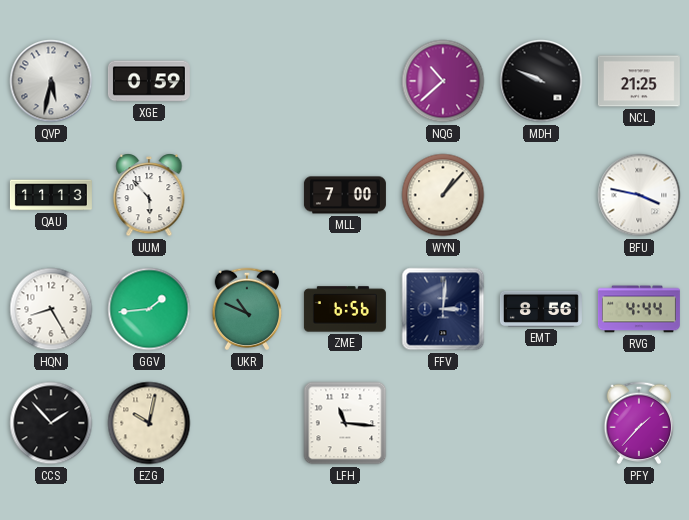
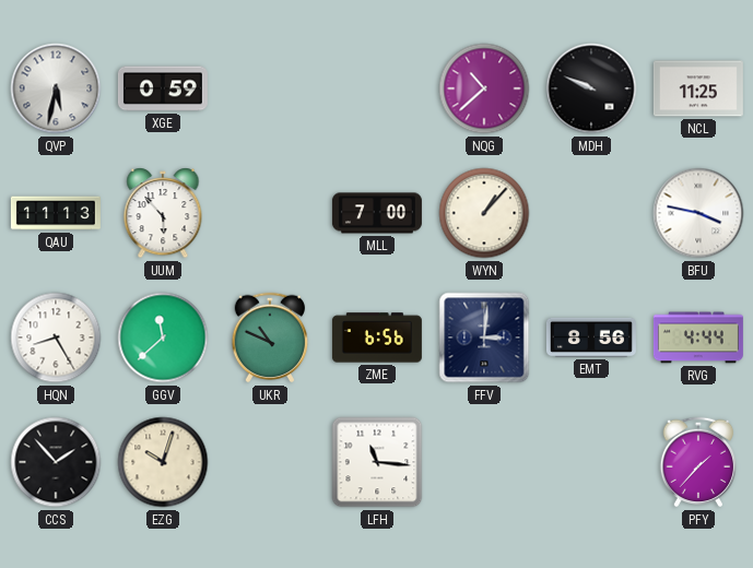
NCL: 21:25 -> 11:25 (698, 88)
GGV: 1:44 -> 11:38 (163, 338)
EZG: 10:02 -> 10:03 (163, 462)
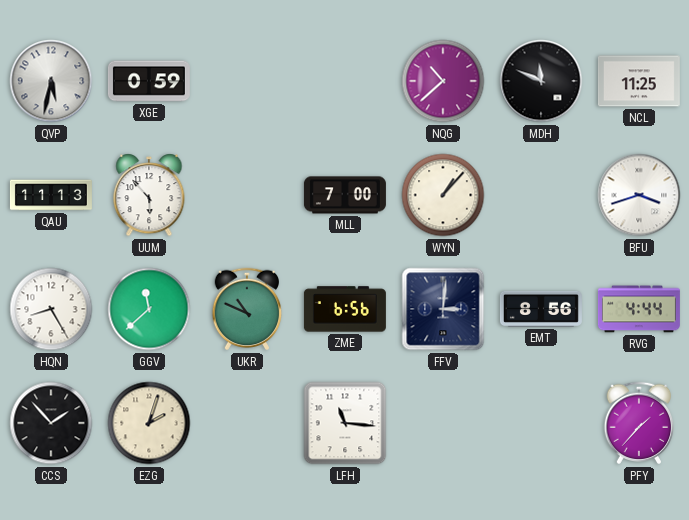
MDH: 9:49 -> 11:49 (541, 81)
BFU: 3:47 -> 3:42 (639, 195)
EZG: 10:03 -> 2:03 (149, 423)
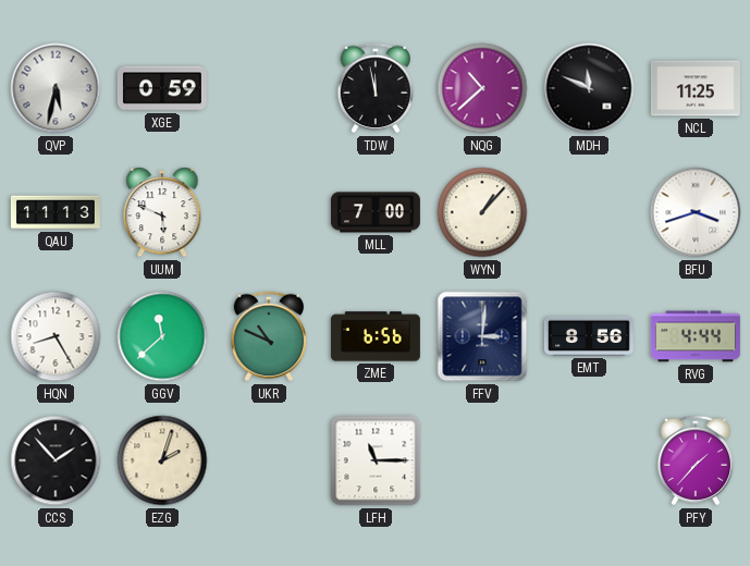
TDW: none -> 11:58 (376, 88)
UUM: 5:53 -> 5:49 (162, 212)
LFH: 11:16 -> 11:15 (376, 460)
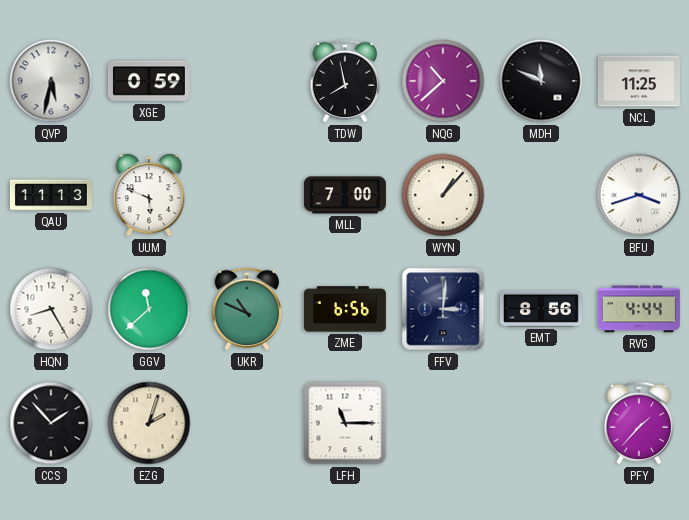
TDW: 11:58 -> 7:58 (345, 81)
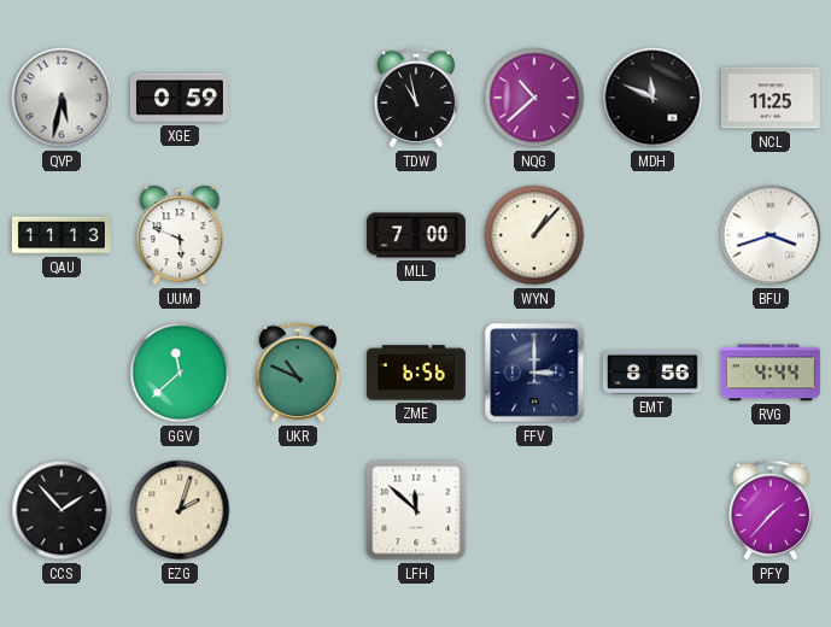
TDW: 7:58 -> 10:58 (416, 98)
HQN: 8:25 -> none (51, 309)
FFV: 3:01 -> 3:00 (534, 373)
LFH: 11:15 -> 11:52 (416, 510)
